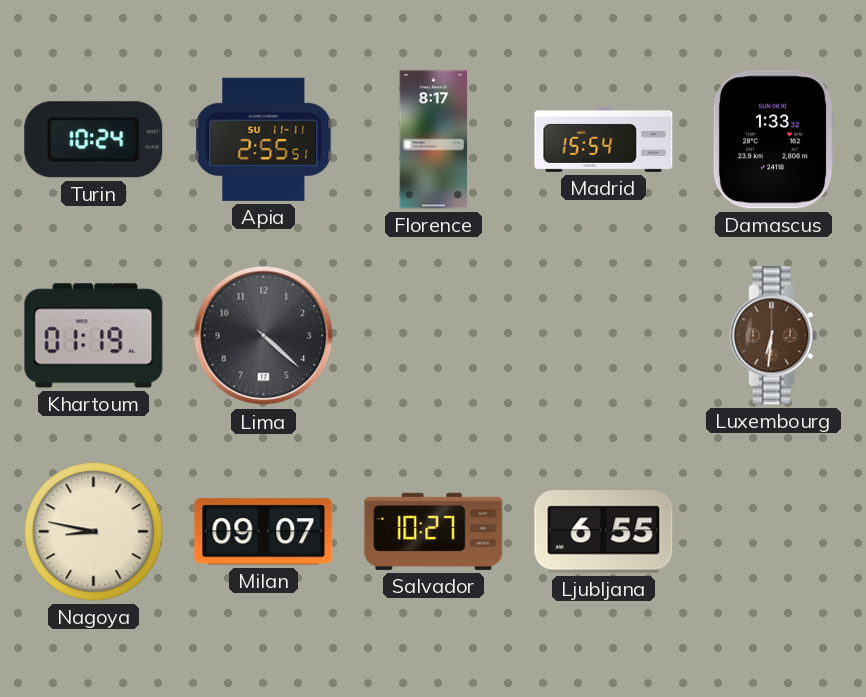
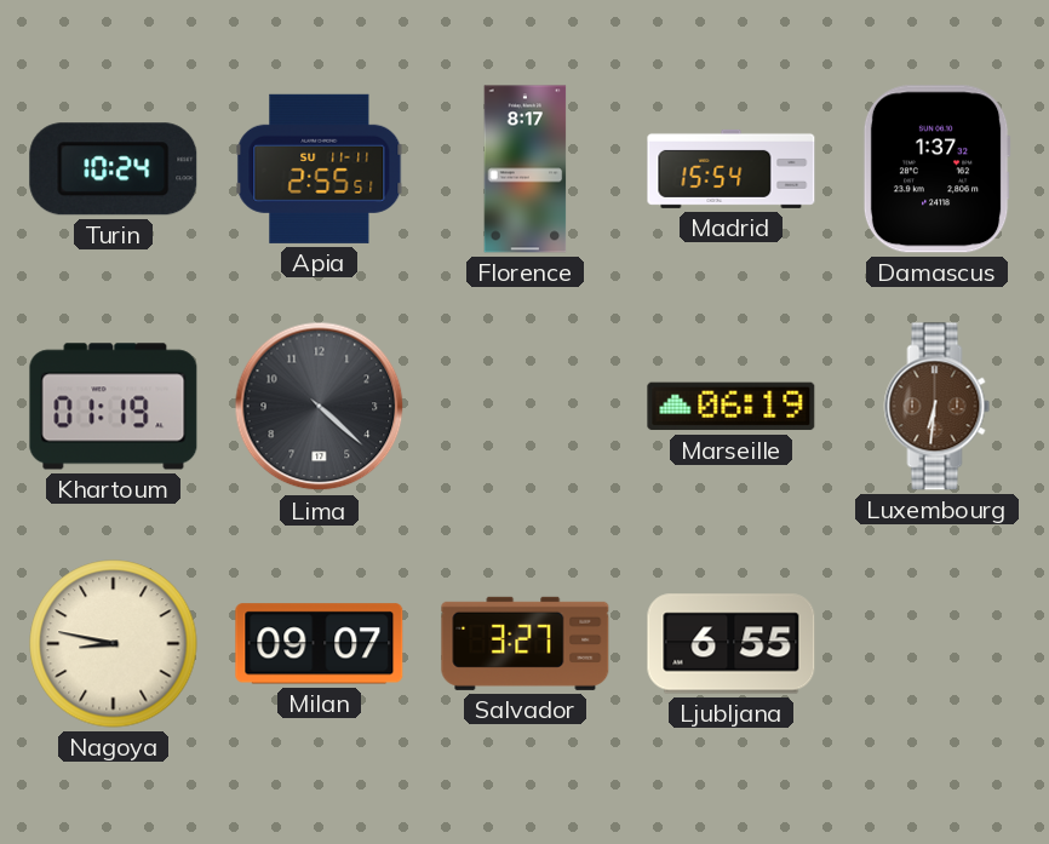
Damascus: 1:33 -> 1:37 (936, 170)
Marseille: none -> 06:19 (732, 407)
Salvador: 10:27 -> 3:27 (526, 643)
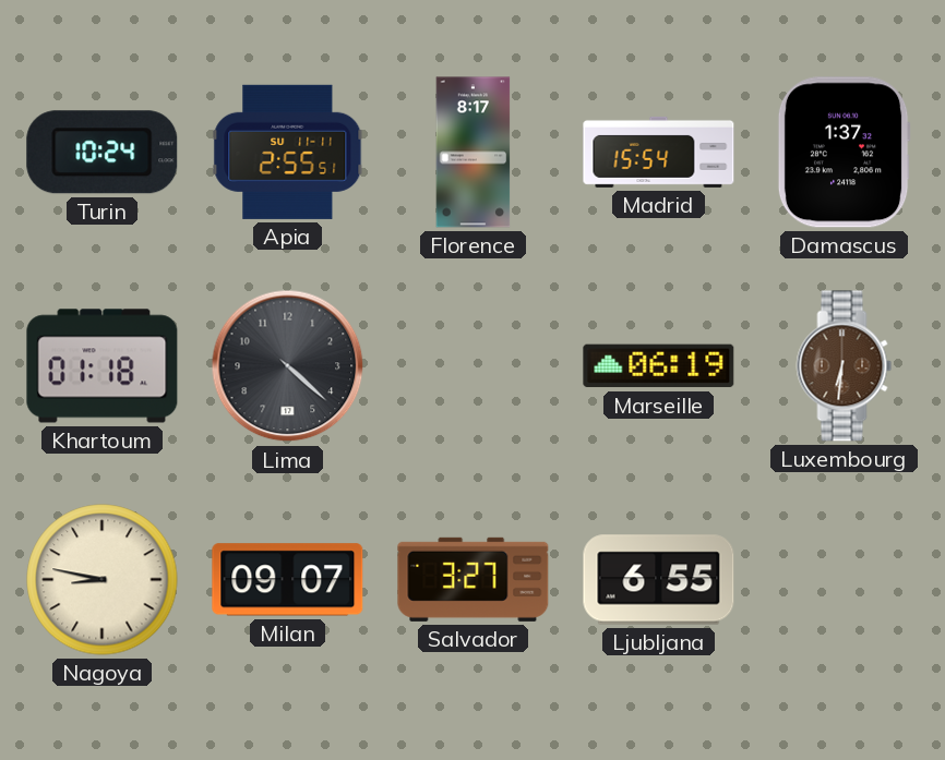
Khartoum: 01:19 -> 01:18 (103, 366)
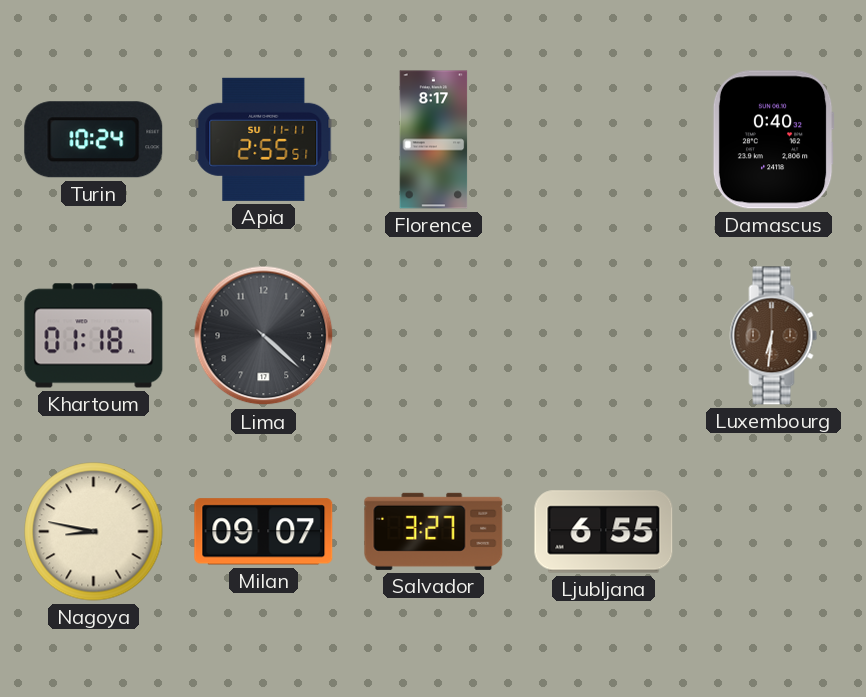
Madrid: 15:54 -> none (659, 152)
Damascus: 1:37 -> 0:40 (773, 140)
Marseille: 06:19 -> none (659, 366)
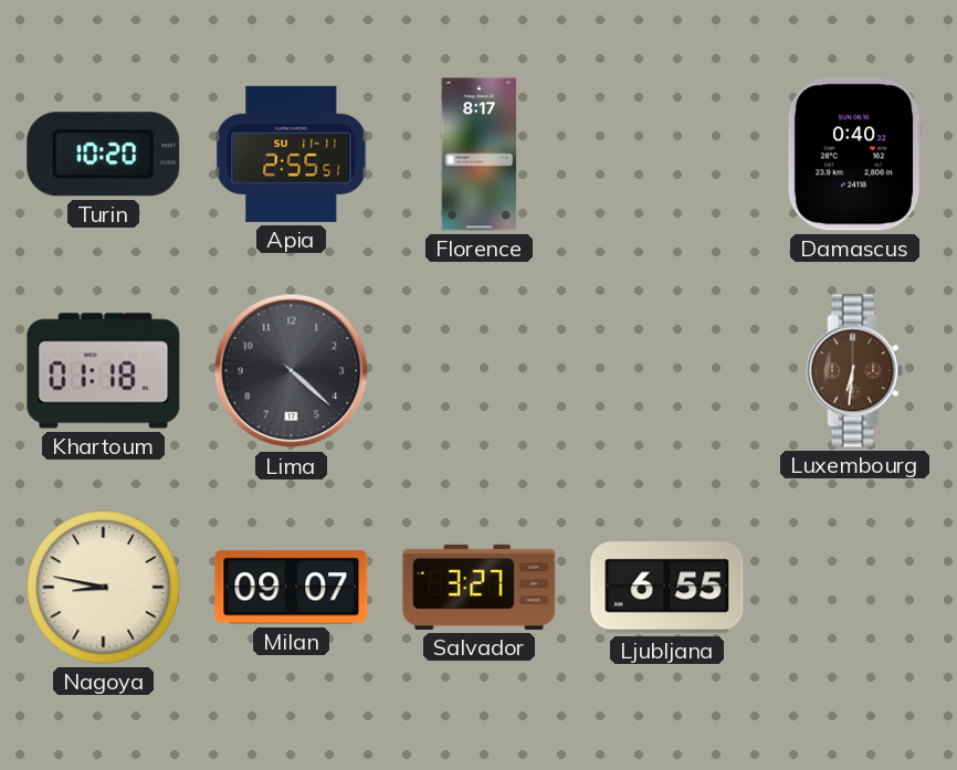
Turin: 10:24 -> 10:20 (104, 155)
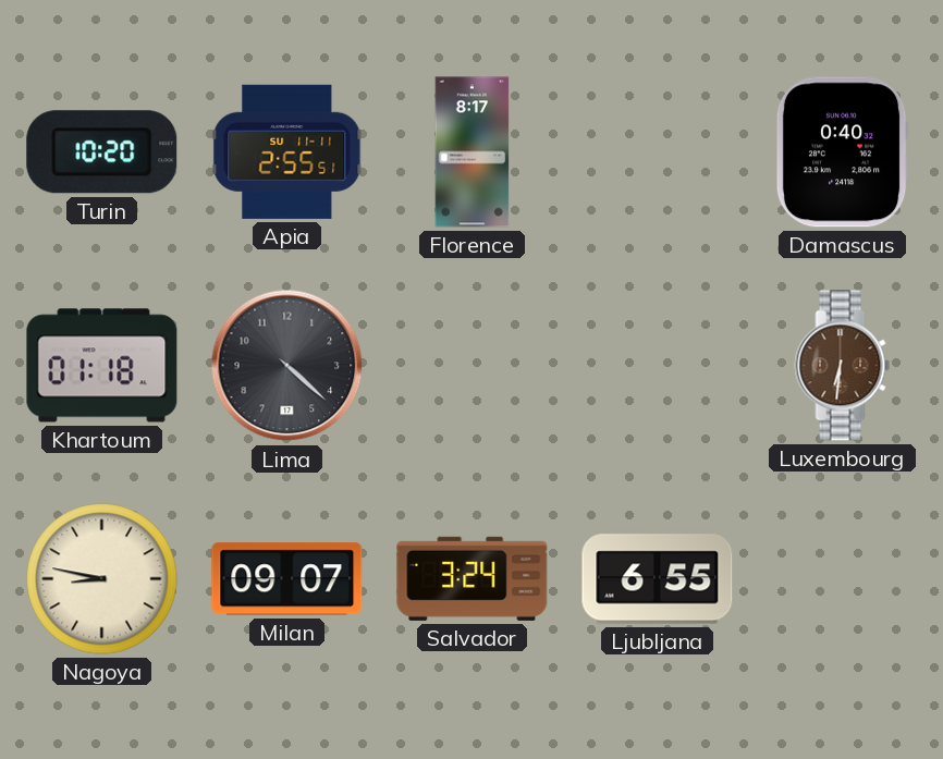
Salvador: 3:27 -> 3:24 (473, 578)
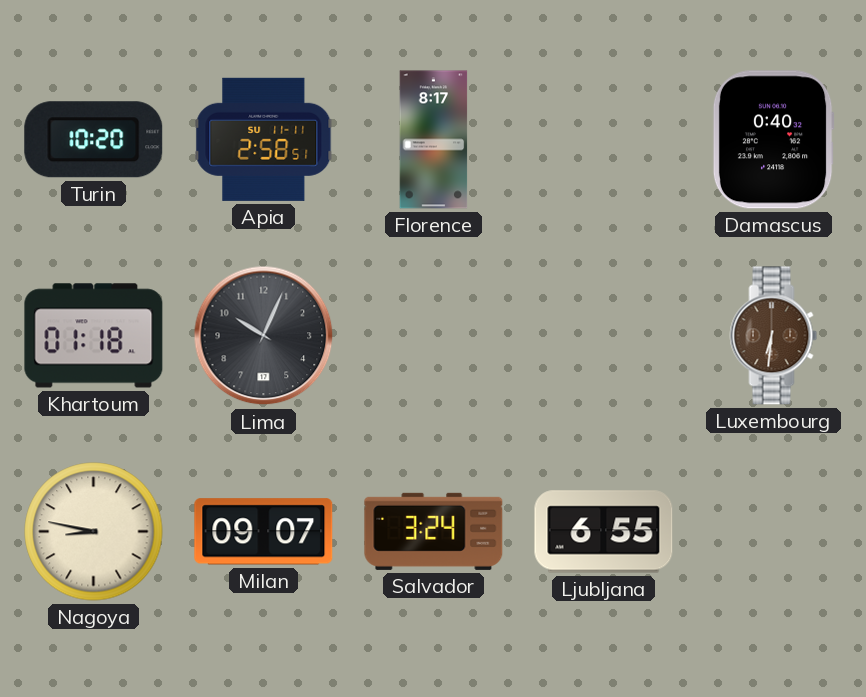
Apia: 2:55 -> 2:58 (264, 139)
Lima: 4:22 -> 10:04 (264, 336)
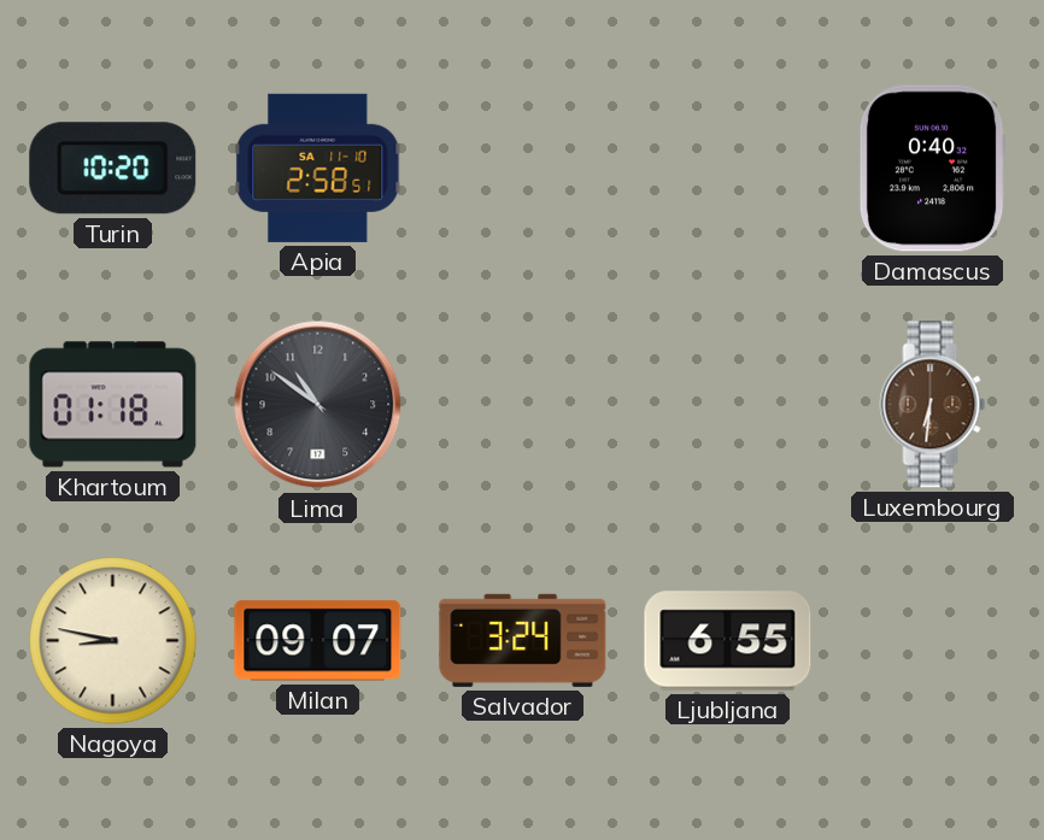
Apia date: SU 11-11 -> SA 11-10 (318, 168)
Florence: 8:17 -> none (434, 140)
Lima: 10:04 -> 10:51 (318, 405)
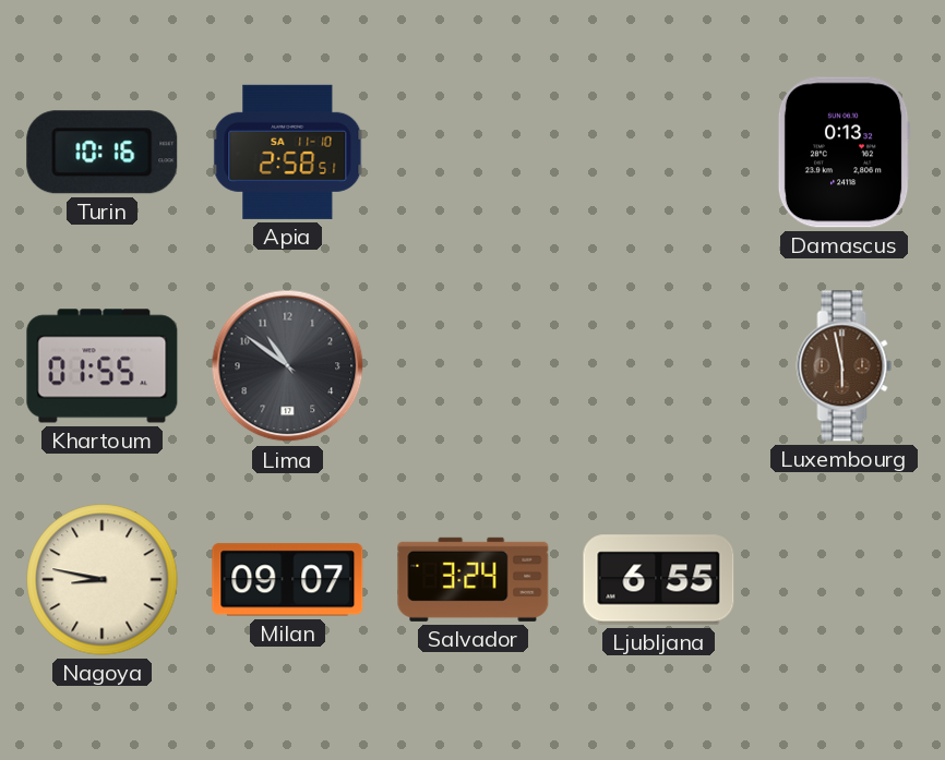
Turin: 10:20 -> 10:16 (103, 153)
Damascus: 0:40 -> 0:13 (844, 153)
Khartoum: 01:18 -> 01:55 (103, 366)
Luxembourg: 6:31 -> 5:58 (845, 366)
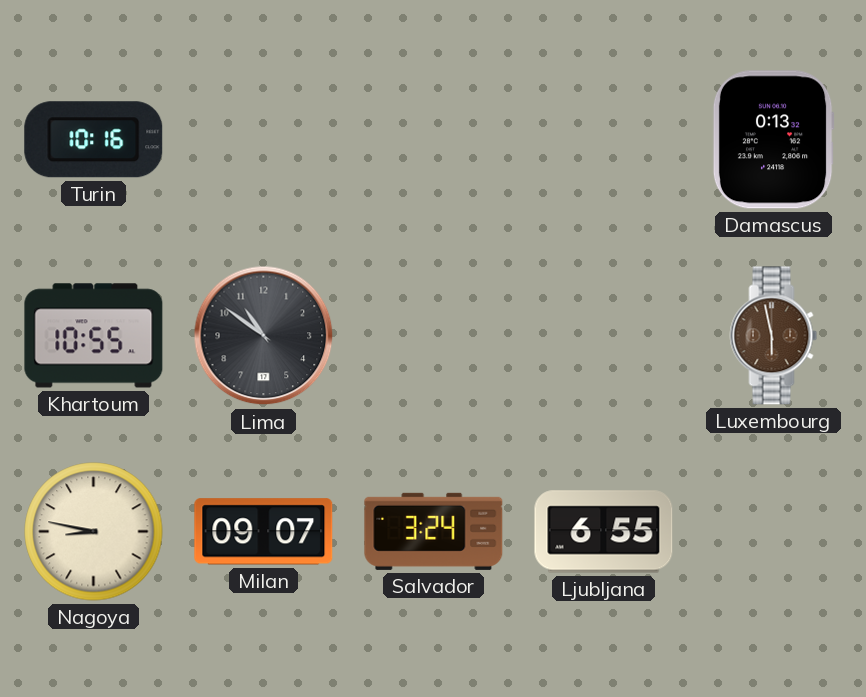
Apia: 2:58 -> none (288, 152)
Khartoum: 01:55 -> 10:55 (94, 336)
